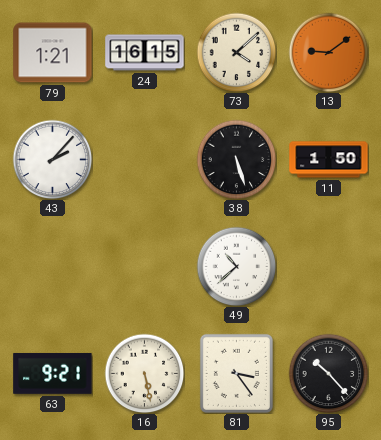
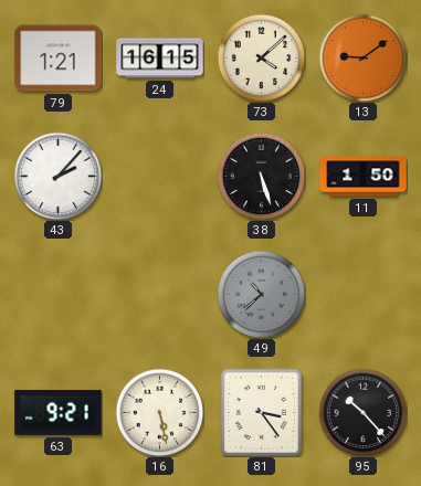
49 dial: white -> grey (261, 294)
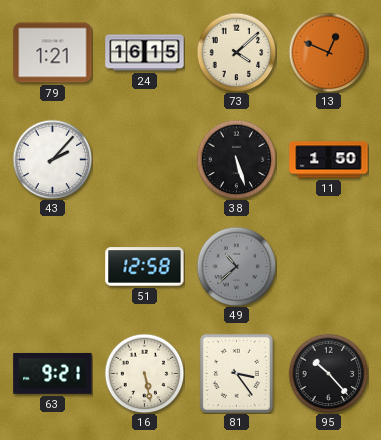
13: 9:09 -> 12:49 (328, 52)
51: none -> 12:58 (145, 267)
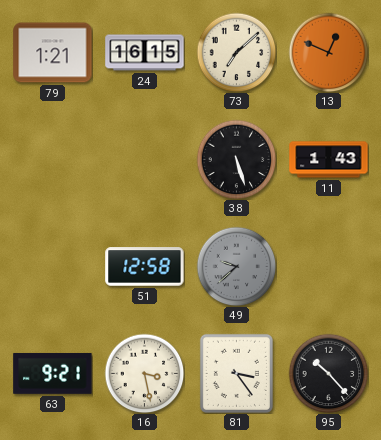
73: 4:08 -> 7:08 (236, 52)
43: 2:07 -> none (52, 159)
11: 1:50 -> 1:43 (329, 160)
49: 10:38 -> 9:38 (236, 266)
16: 5:28 -> 3:28 (144, 373)
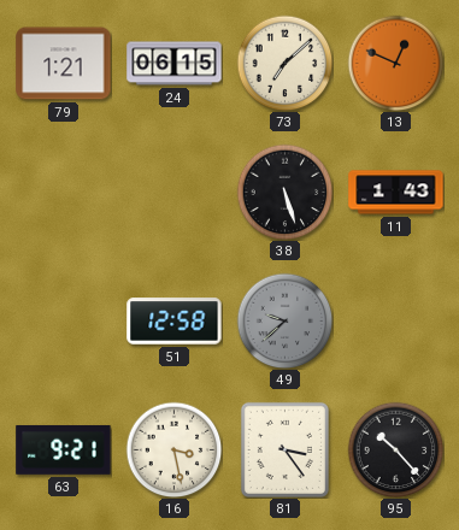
24: 16:15 -> 06:15 (175, 64)
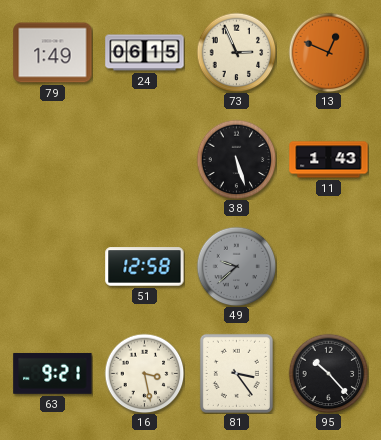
79: 1:21 -> 1:49 (53, 53)
73: 7:08 -> 2:56 (236, 52)
